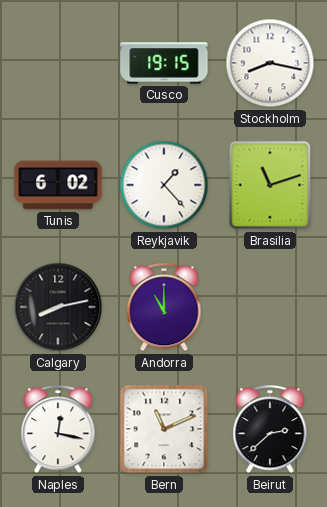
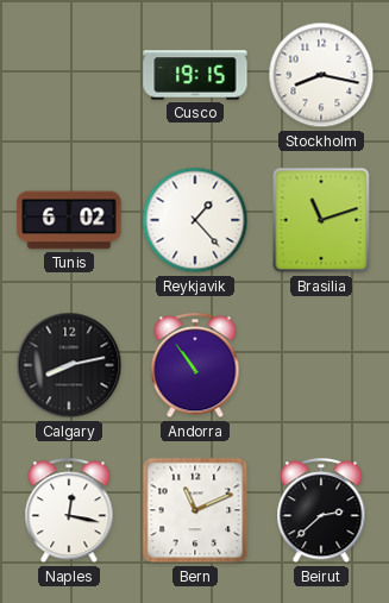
Andorra: 11:00 -> 10:54 (195, 366)
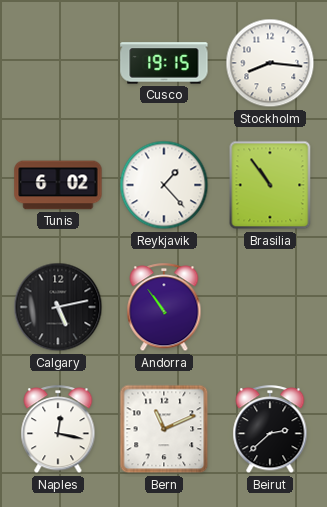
Stockholm: 8:17 -> 8:16 (270, 63)
Brasilia: 11:12 -> 10:54 (270, 185)
Calgary: 8:13 -> 5:13 (58, 307)
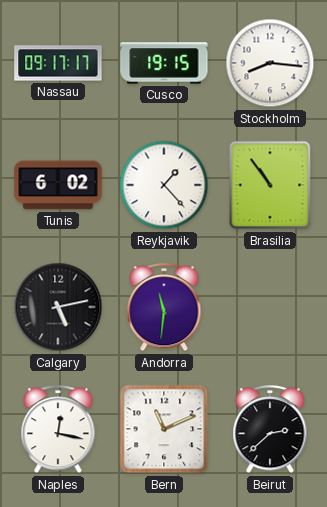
Nassau: none -> 09:17 (58, 63)
Andorra: 10:54 -> 11:31 (164, 308)
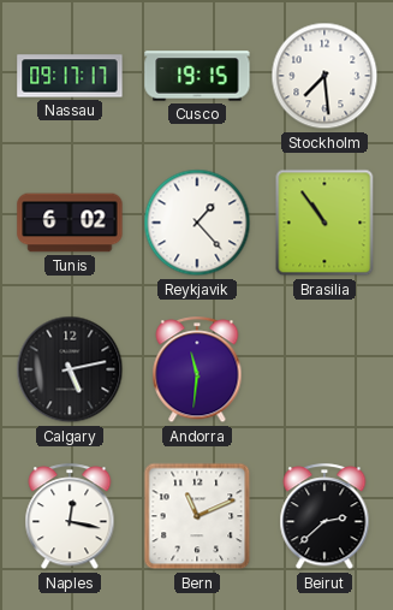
Stockholm: 8:16 -> 7:29 (324, 76)
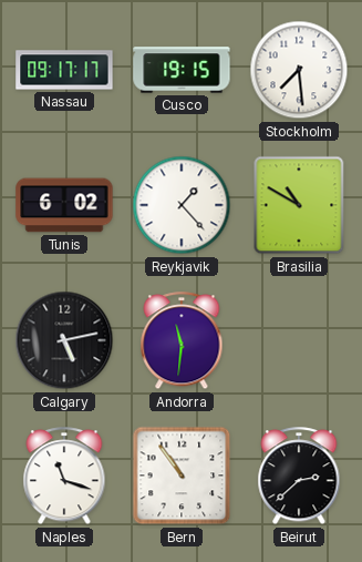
Brasilia: 10:54 -> 10:50 (299, 205)
Naples: 12:17 -> 11:18 (64, 477)
Bern: 11:11 -> 10:54 (182, 476)
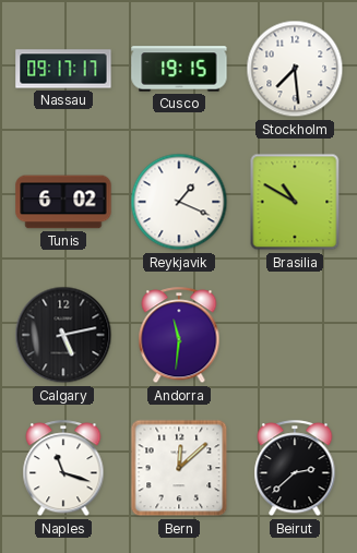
Reykjavik: 1:23 -> 1:19 (179, 202)
Bern: 10:54 -> 12:08 (179, 468)
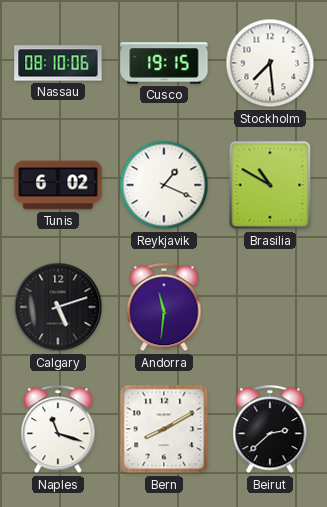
Nassau: 09:17 -> 08:10 (58, 63)
Calgary: 5:13 -> 5:12 (58, 307)
Bern: 12:08 -> 8:10 (164, 429)
